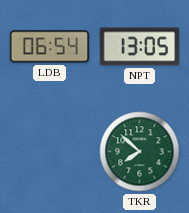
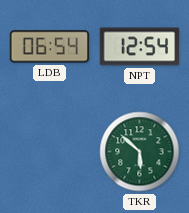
NPT: 13:05 -> 12:54 (140, 47)
TKR: 7:52 -> 5:52 (140, 152)
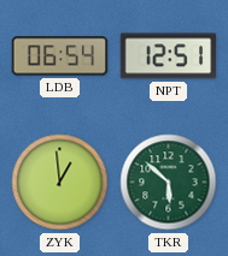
NPT: 12:54 -> 12:51 (169, 56)
ZYK: none -> 12:59 (60, 183)
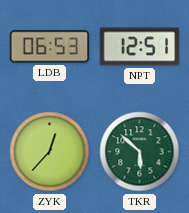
LDB: 06:54 -> 06:53 (50, 47)
ZYK: 12:59 -> 12:37 (50, 152)
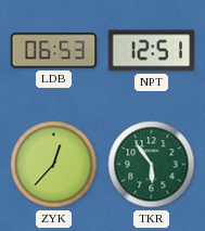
TKR: 5:52 -> 5:54 (152, 165)
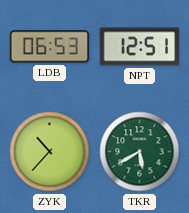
ZYK: 12:37 -> 10:37 (50, 152)
TKR: 5:54 -> 5:40 (140, 152)
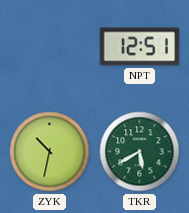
LDB: 06:53 -> none (50, 47)
ZYK: 10:37 -> 10:32 (50, 152)
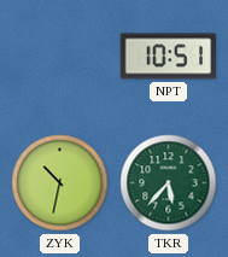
NPT: 12:51 -> 10:51 (169, 57)
TKR: 5:40 -> 5:37 (169, 183)
